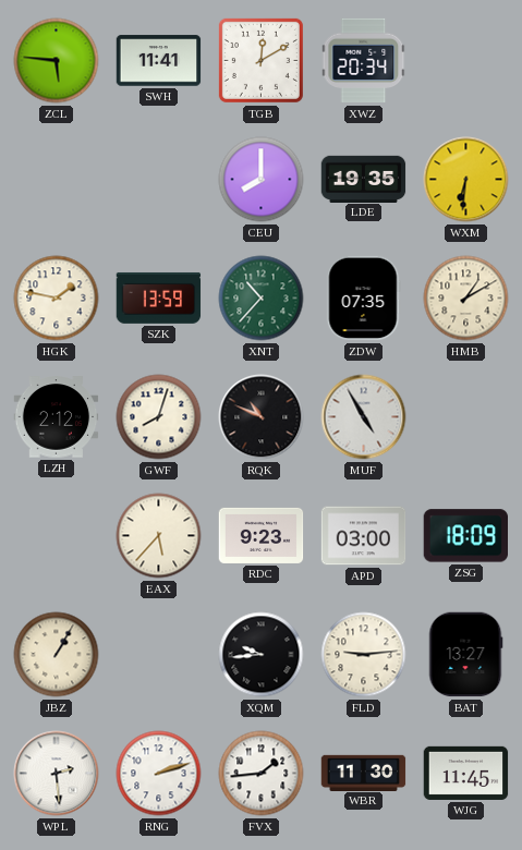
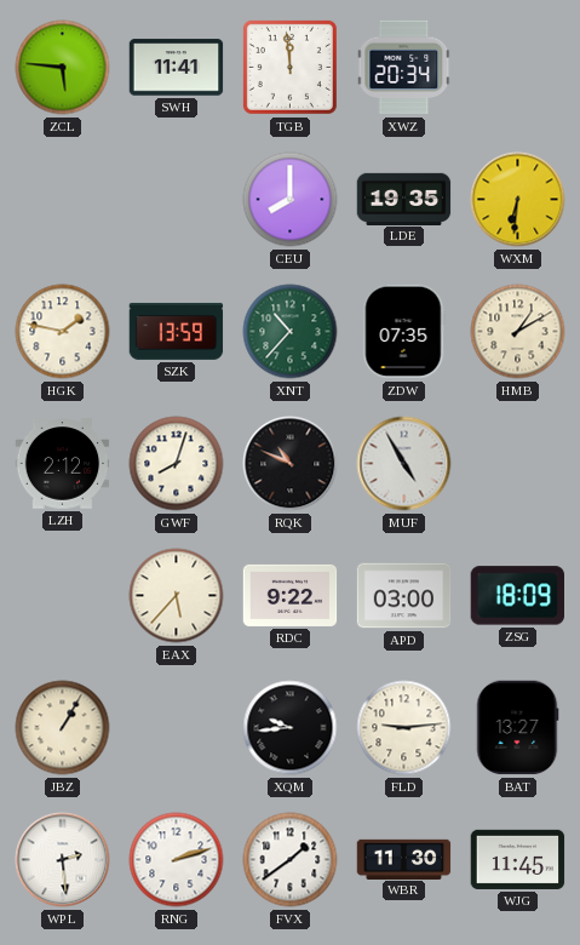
TGB: 12:10 -> 11:59 (289, 67)
RDC: 9:23 -> 9:22 (291, 595)
FVX: 1:44 -> 1:39 (291, 860)
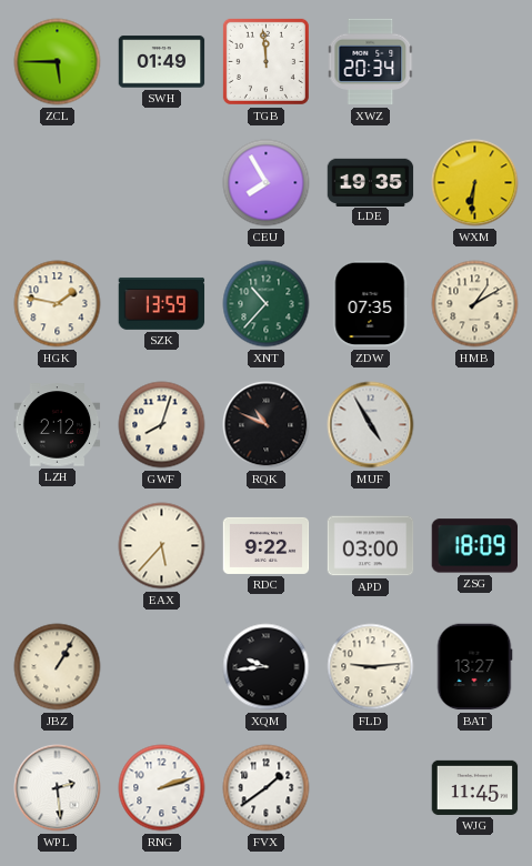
ZCL: 5:46 -> 5:45 (58, 62)
SWH: 11:41 -> 01:49 (162, 62)
CEU: 8:00 -> 7:55 (267, 183)
WBR: 11:30 -> none (404, 859)
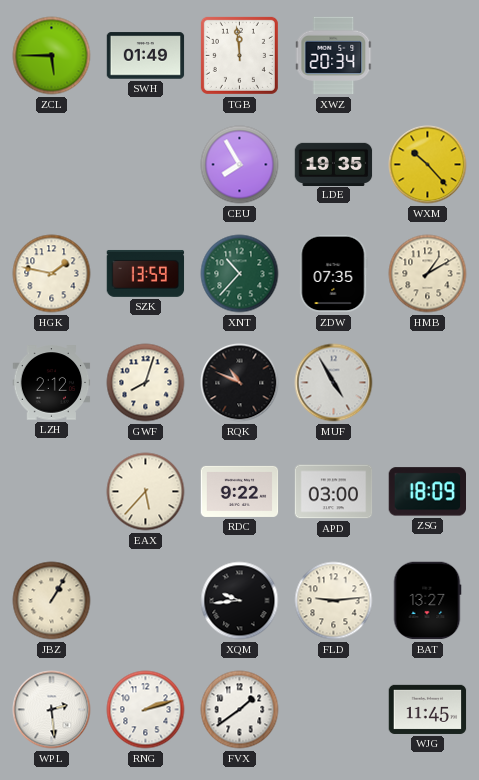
WXM: 6:31 -> 10:23 (428, 165)
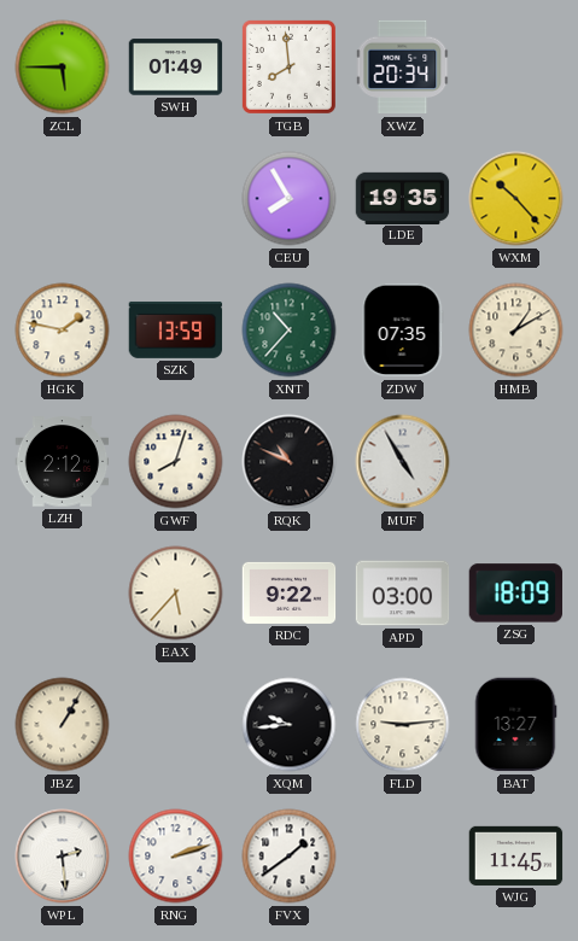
TGB: 11:59 -> 7:59 (288, 66)
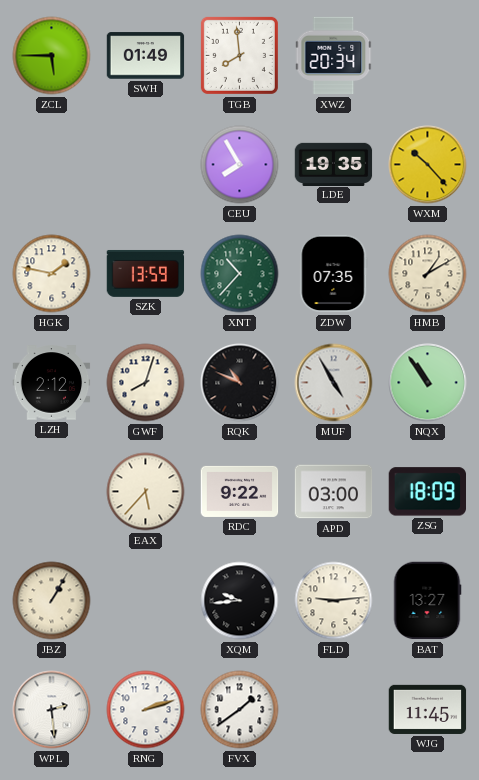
NQX: none -> 10:54 (428, 383)
